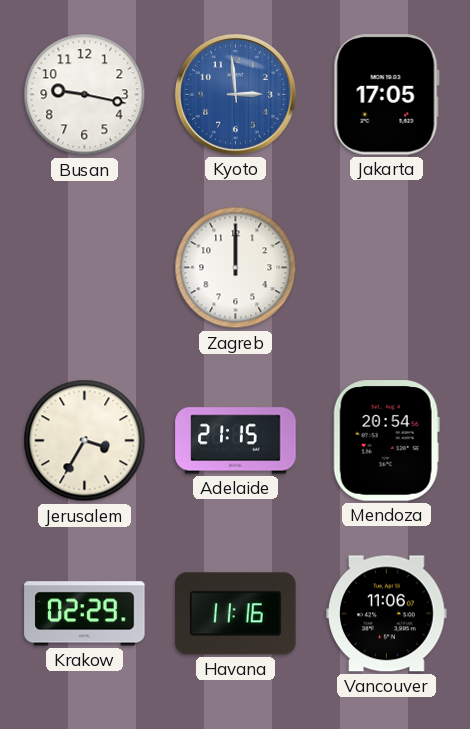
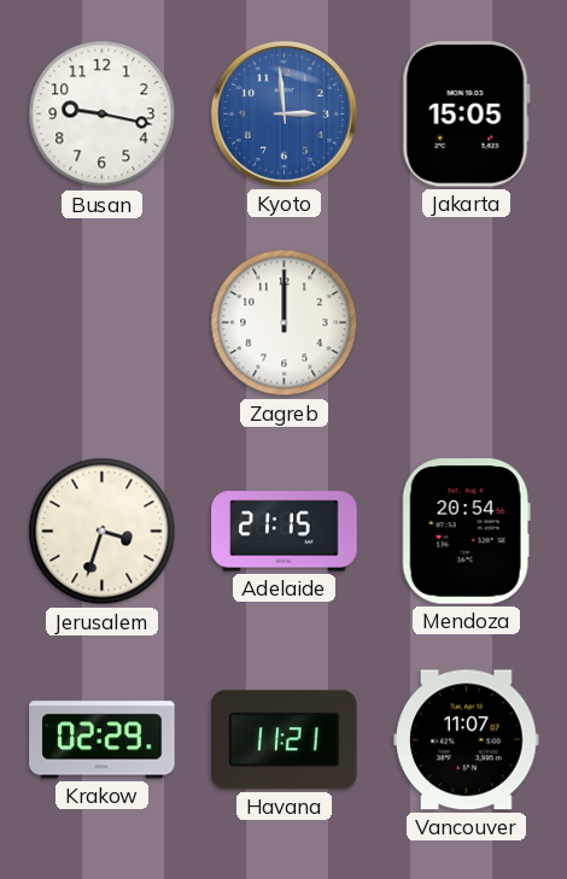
Jakarta: 17:05 -> 15:05 (466, 115)
Jerusalem: 3:35 -> 3:33 (103, 532)
Havana: 11:16 -> 11:21 (285, 740)
Vancouver: 11:06 -> 11:07 (467, 740)
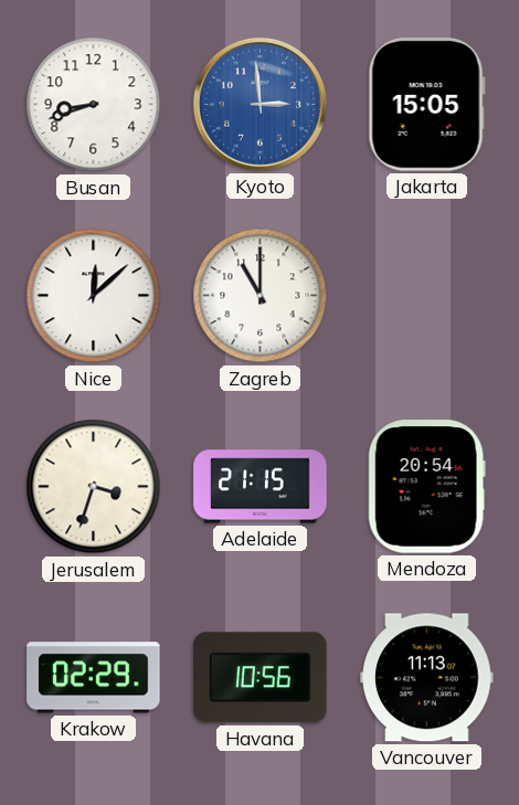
Busan: 9:17 -> 8:42 (94, 105)
Nice: none -> 12:08 (94, 296)
Zagreb: 12:00 -> 11:00 (261, 296)
Havana: 11:21 -> 10:56 (261, 678)
Vancouver: 11:07 -> 11:13 (427, 678)
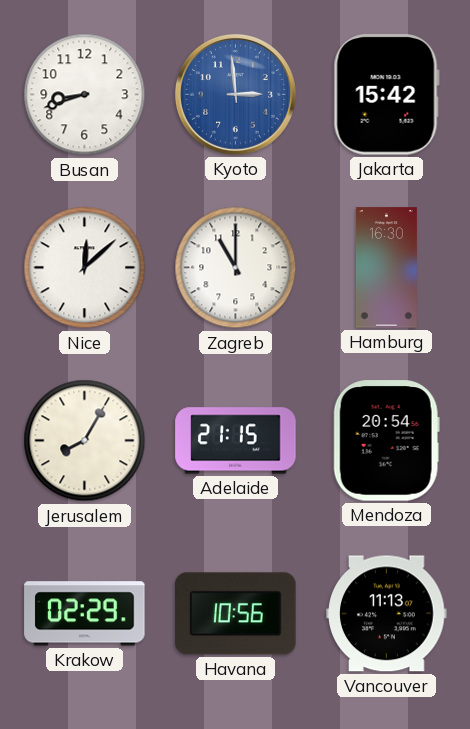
Jakarta: 15:05 -> 15:42 (386, 95)
Hamburg: none -> 16:30 (386, 268)
Jerusalem: 3:33 -> 8:05 (85, 441)
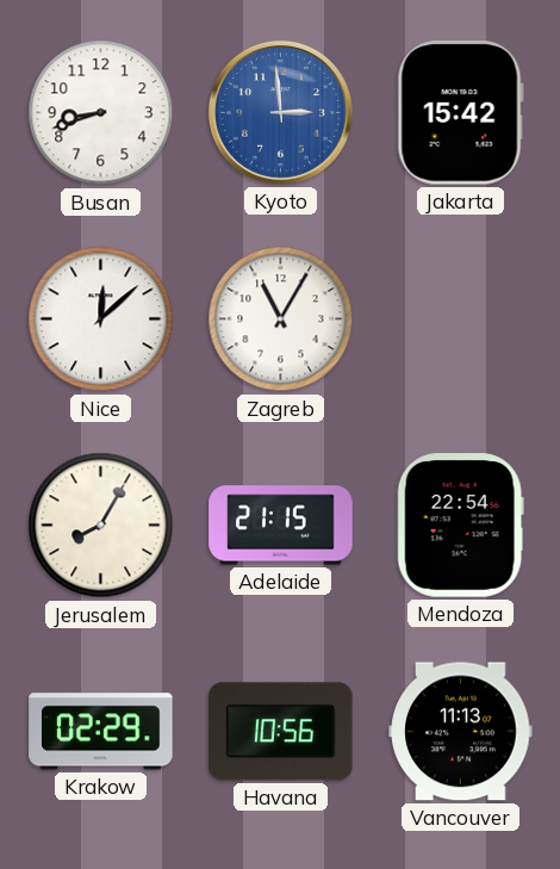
Zagreb: 11:00 -> 11:05 (281, 319)
Hamburg: 16:30 -> none (386, 268)
Mendoza: 20:54 -> 22:54 (460, 526)
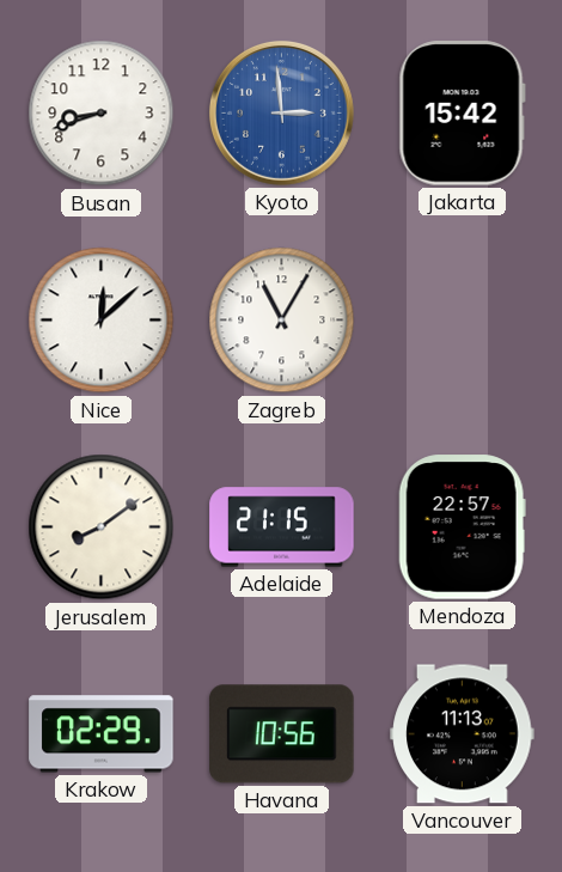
Jerusalem: 8:05 -> 8:09 (102, 528)
Mendoza: 22:54 -> 22:57 (462, 528)
